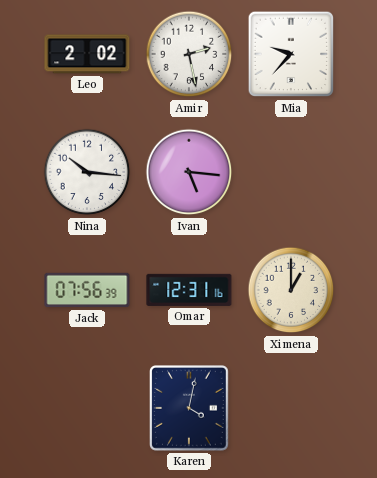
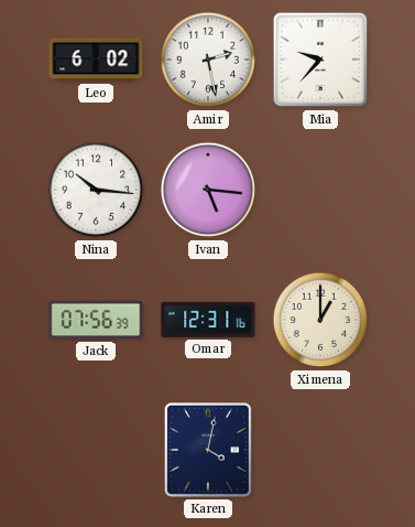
Leo: 2:02 -> 6:02 (96, 60)
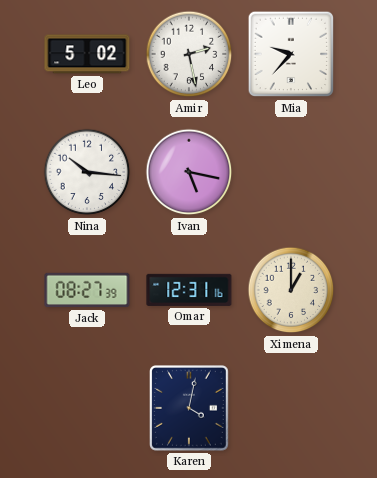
Leo: 6:02 -> 5:02 (87, 54)
Ivan: 5:16 -> 5:17 (189, 172)
Jack: 07:56 -> 08:27 (87, 290)
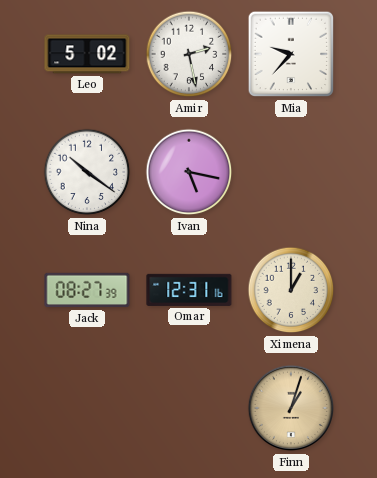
Nina: 10:16 -> 10:21 (87, 172)
Karen: 4:02 -> none (190, 409)
Finn: none -> 1:03 (291, 408)
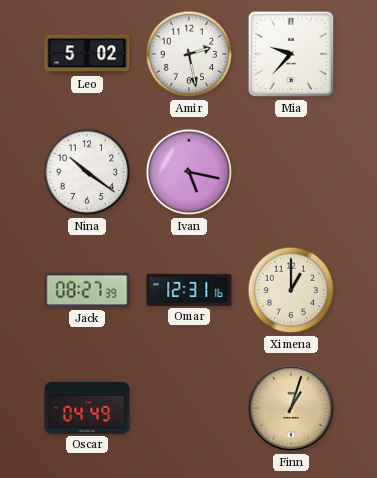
Oscar: none -> 04:49 (87, 408)
